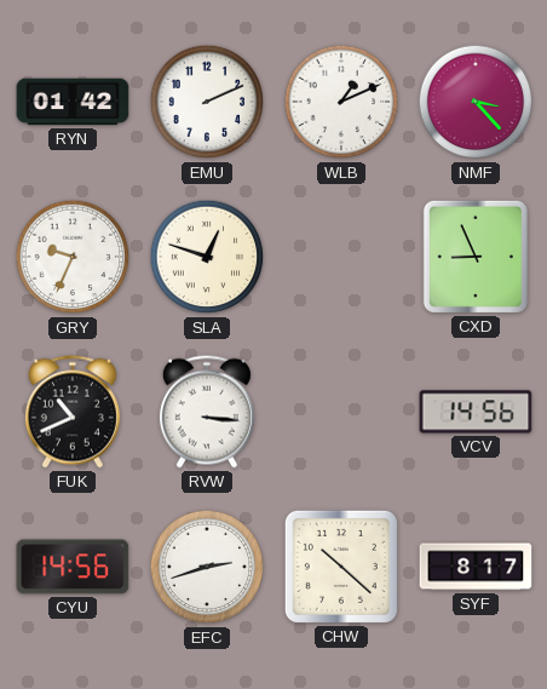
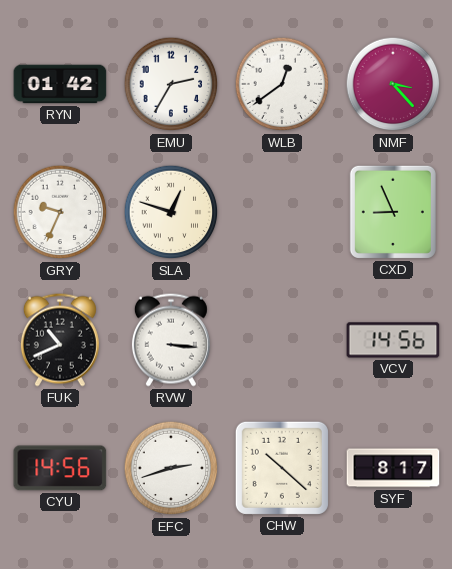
EMU: 2:11 -> 2:35 (171, 84)
WLB: 1:11 -> 12:39 (282, 84)
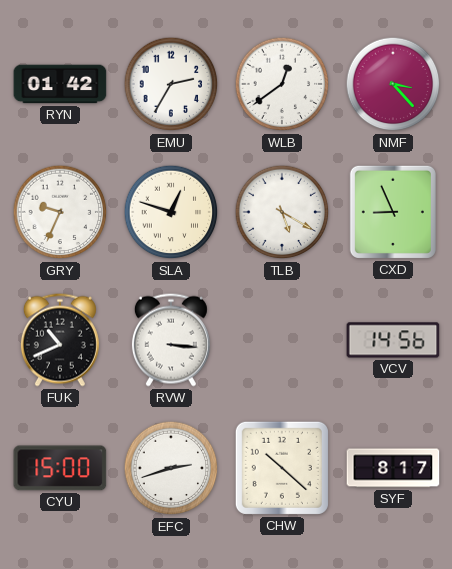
TLB: none -> 5:20 (282, 212)
CYU: 14:56 -> 15:00 (60, 468)
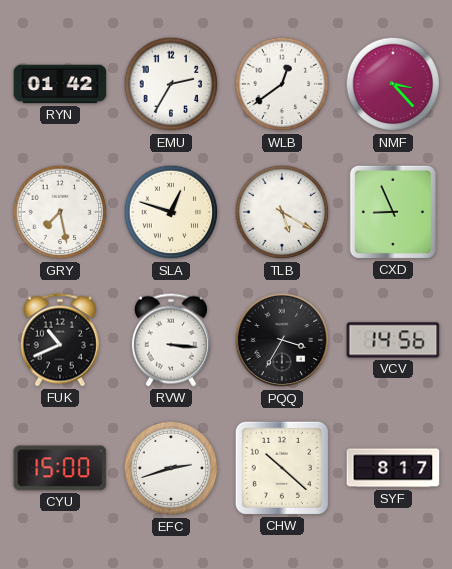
GRY: 9:34 -> 7:28 (60, 212)
PQQ: none -> 3:35 (282, 340)
